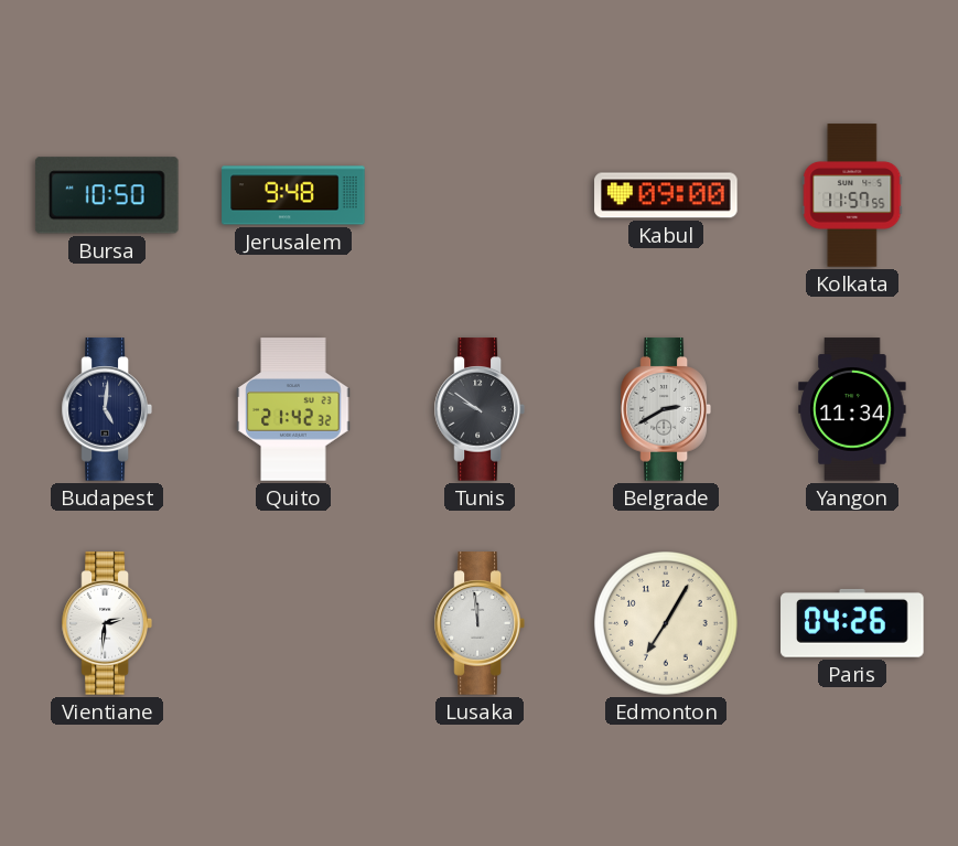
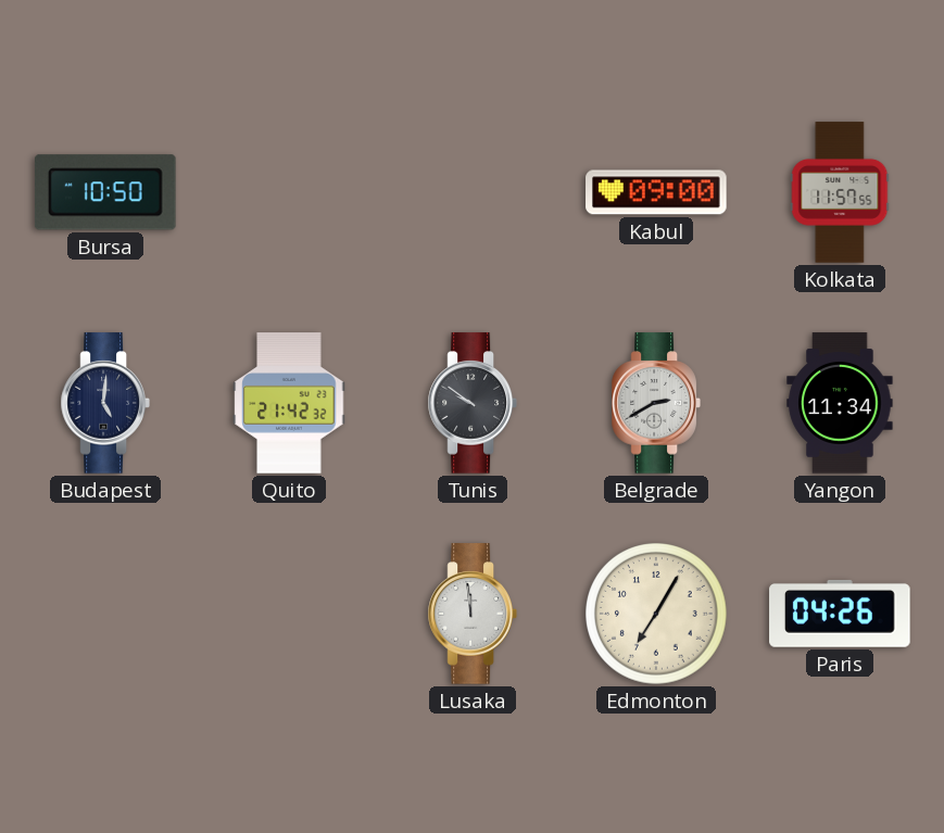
Jerusalem: 9:48 -> none (293, 195)
Vientiane: 2:31 -> none (107, 623)
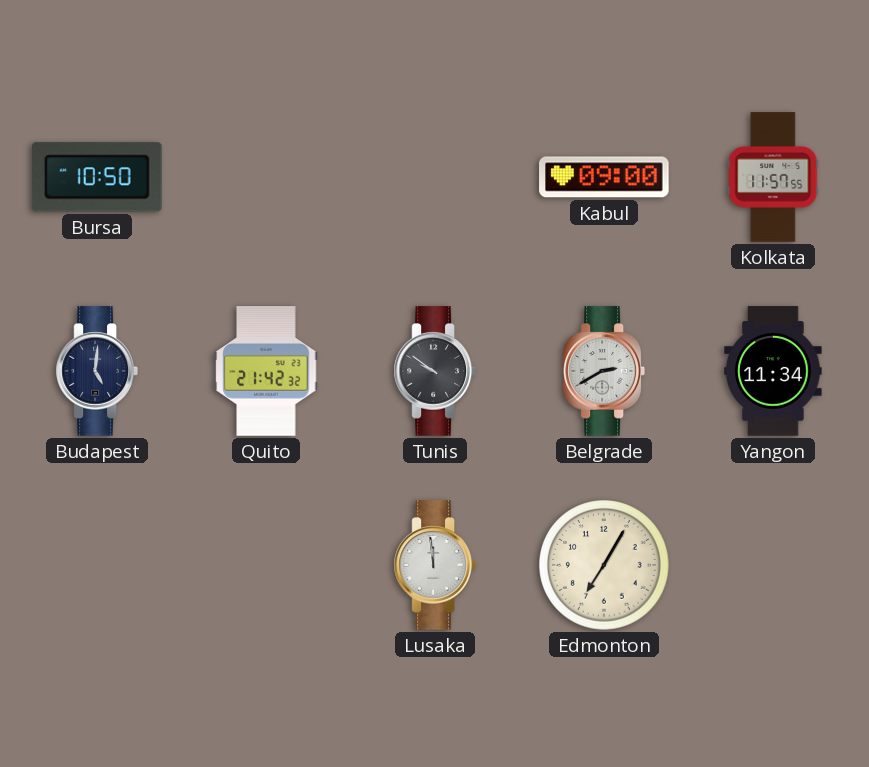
Paris: 04:26 -> none (840, 614)
